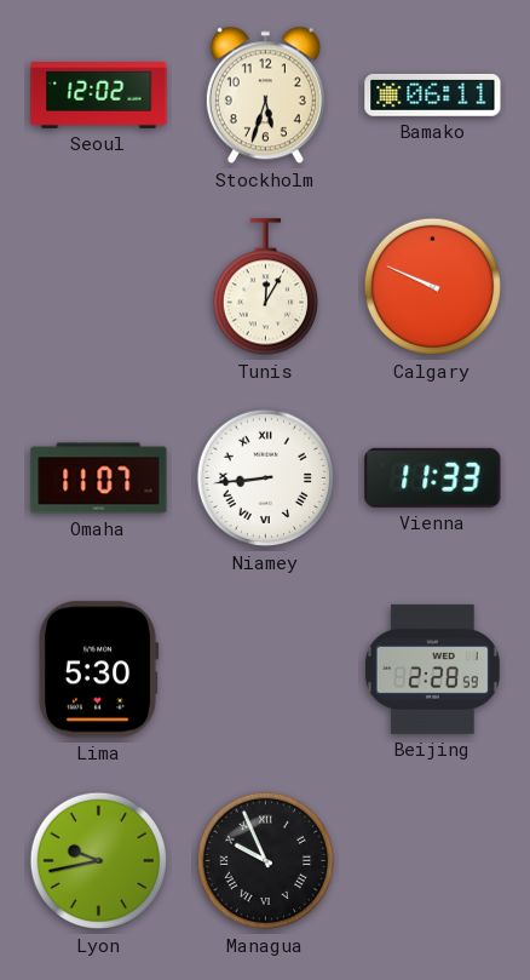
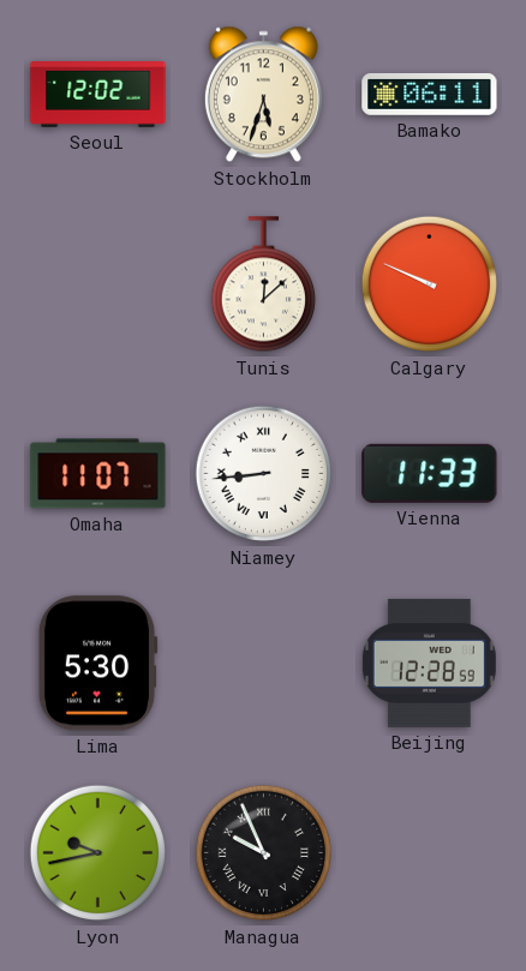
Tunis: 12:05 -> 12:08 (263, 284)
Beijing: 2:28 -> 12:28 (429, 663)
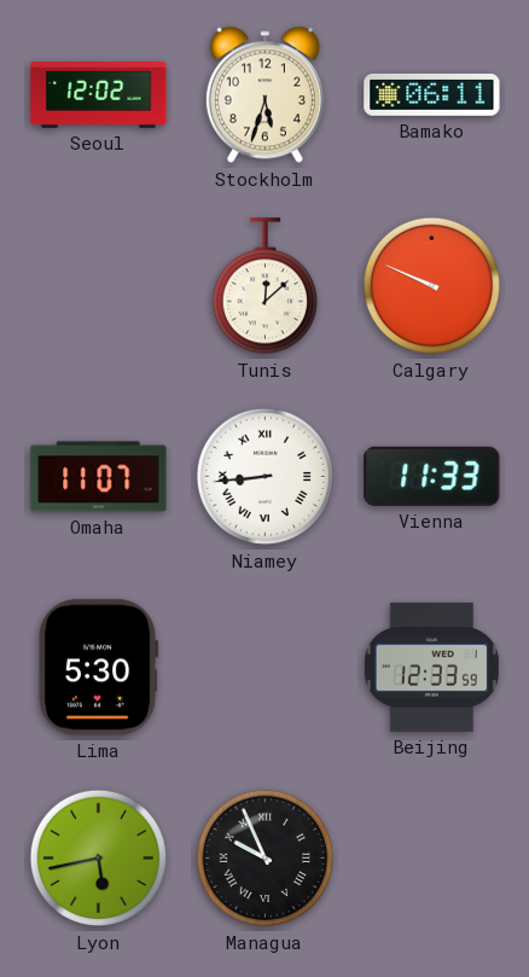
Beijing: 12:28 -> 12:33 (431, 667)
Lyon: 9:43 -> 5:43 (99, 859)
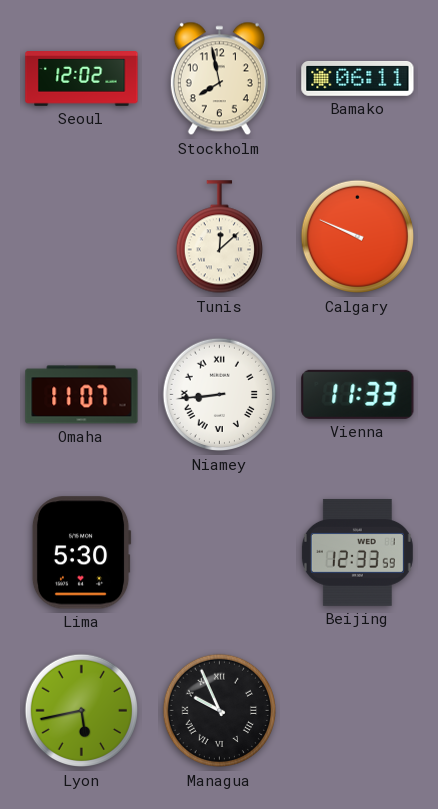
Stockholm: 5:33 -> 7:58 (219, 79)
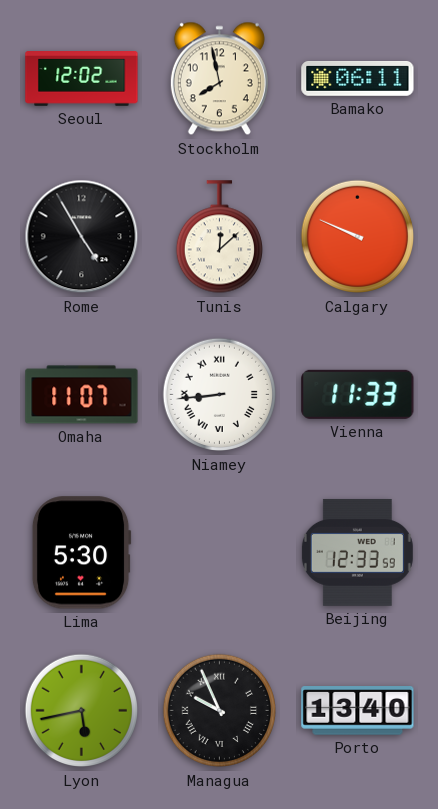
Rome: none -> 4:55 (82, 237)
Porto: none -> 13:40 (358, 711)
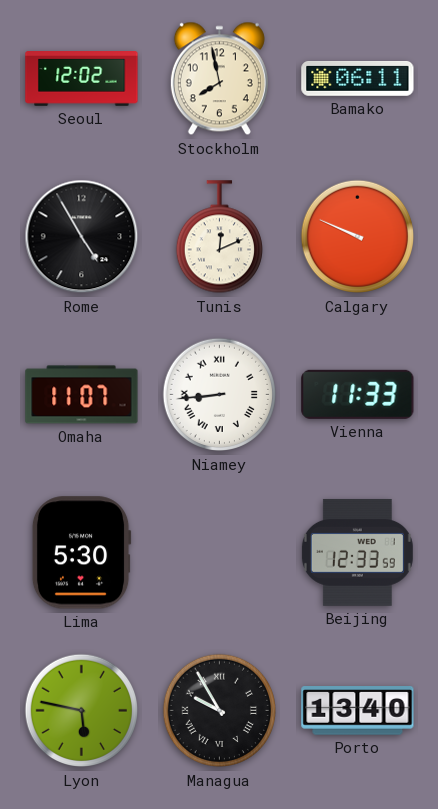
Tunis: 12:08 -> 12:11 (219, 237)
Lyon: 5:43 -> 5:47 (82, 711)
Managua: 9:56 -> 9:55 (220, 711)
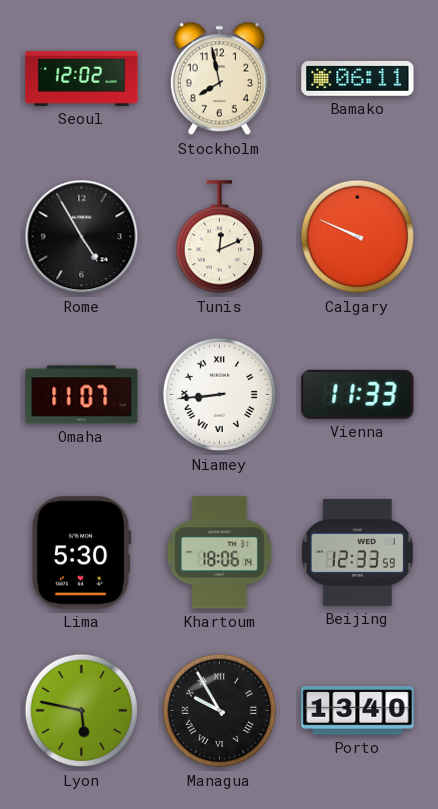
Khartoum: none -> 18:06 (220, 553)
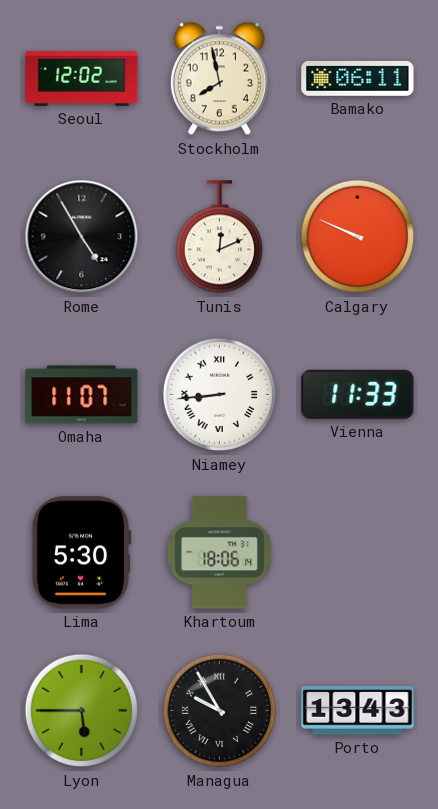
Beijing: 12:33 -> none (357, 552)
Lyon: 5:47 -> 5:45 (82, 711)
Porto: 13:40 -> 13:43 (358, 711)
